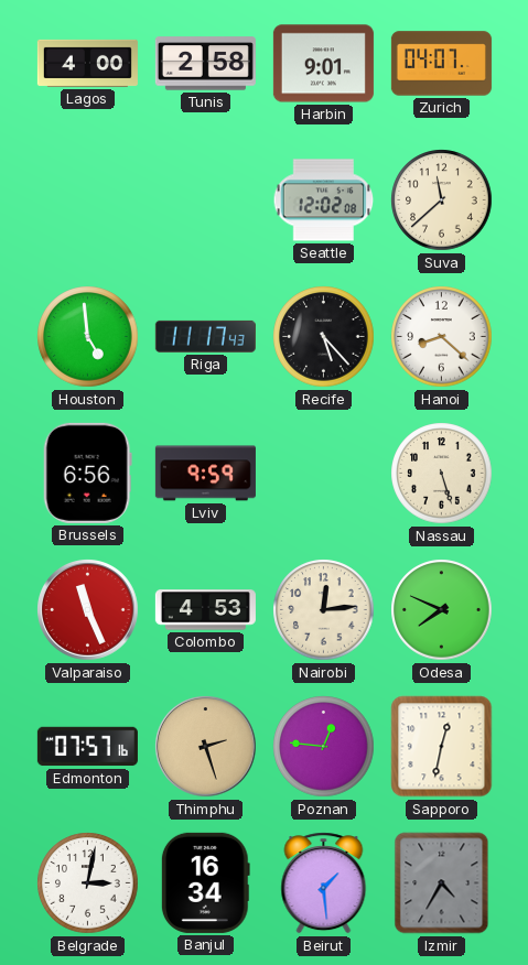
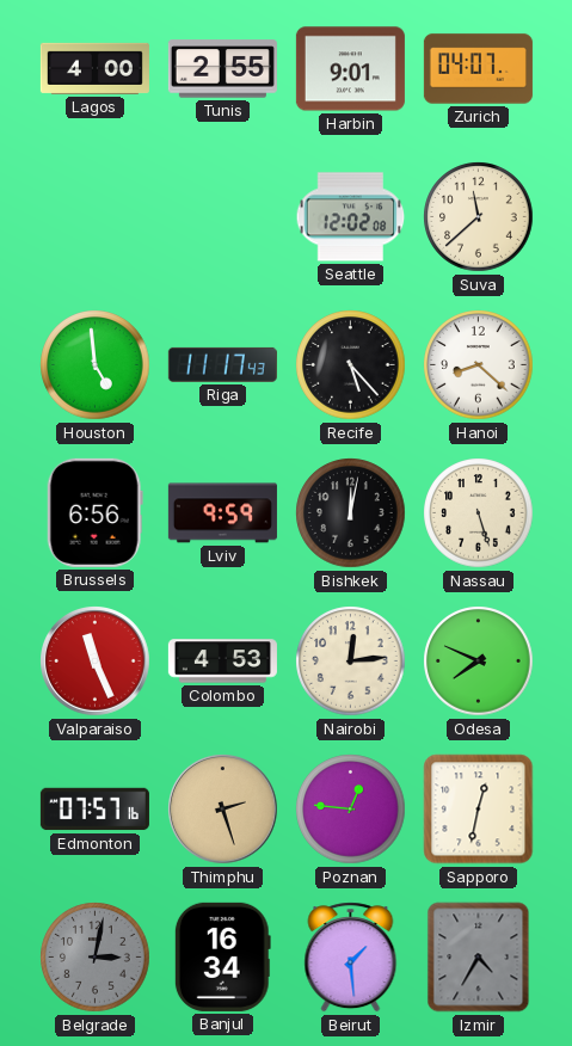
Tunis: 2:58 -> 2:55 (222, 69)
Bishkek: none -> 12:02 (351, 513)
Belgrade dial: white -> grey (96, 958)
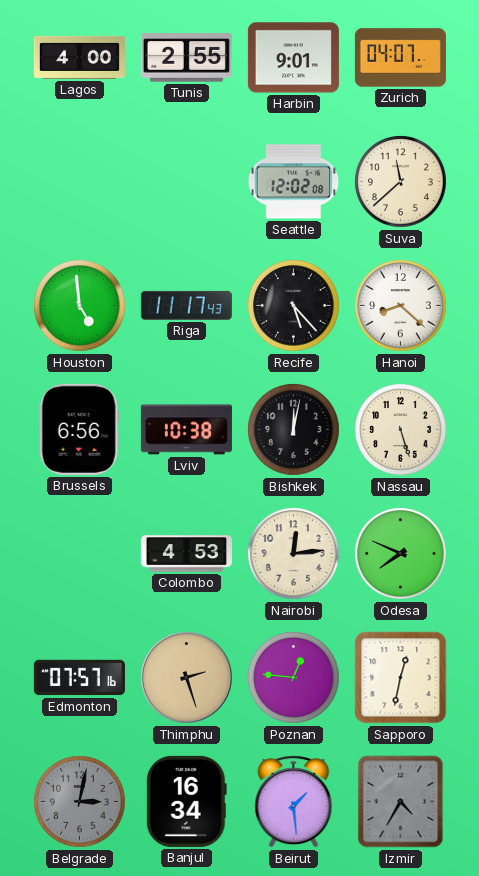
Lviv: 9:59 -> 10:38 (186, 430)
Valparaiso: 11:26 -> none (96, 662)
